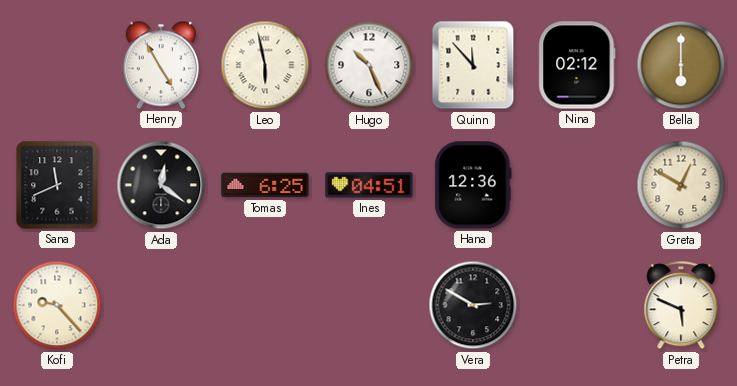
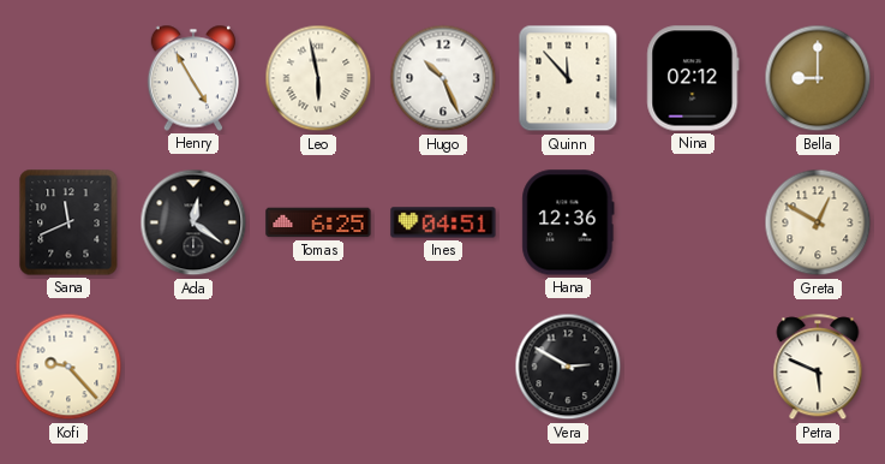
Bella: 6:00 -> 9:00 (818, 78)
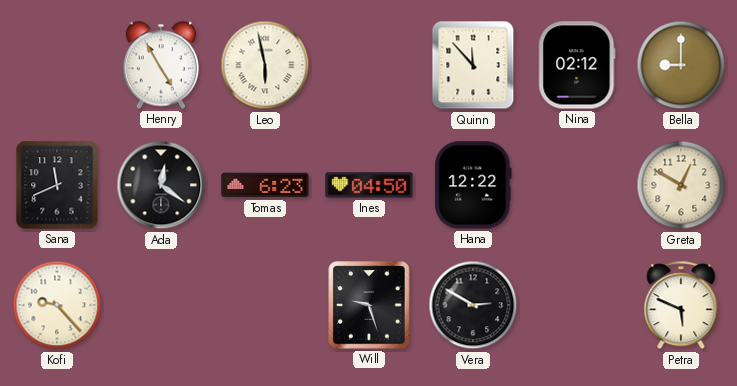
Hugo: 10:26 -> none (443, 78)
Tomas: 6:25 -> 6:23 (265, 185)
Ines: 04:51 -> 04:50 (369, 185)
Hana: 12:36 -> 12:22 (473, 185)
Will: none -> 9:27 (369, 305)
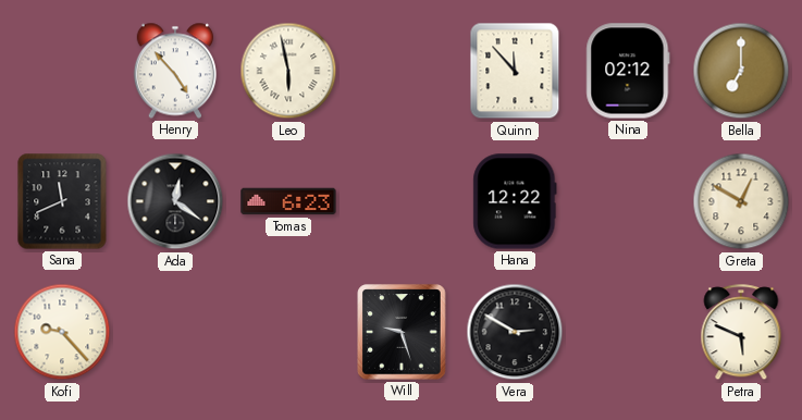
Henry: 4:55 -> 4:53 (174, 71)
Bella: 9:00 -> 7:00 (741, 71)
Ines: 04:50 -> none (369, 185)
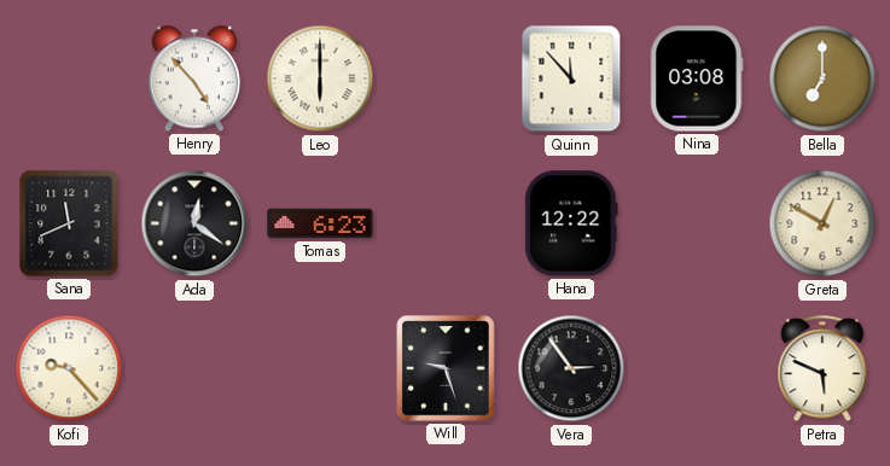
Leo: 5:58 -> 6:00 (320, 78)
Nina: 02:12 -> 03:08 (697, 78)
Vera: 2:50 -> 2:54 (571, 368)
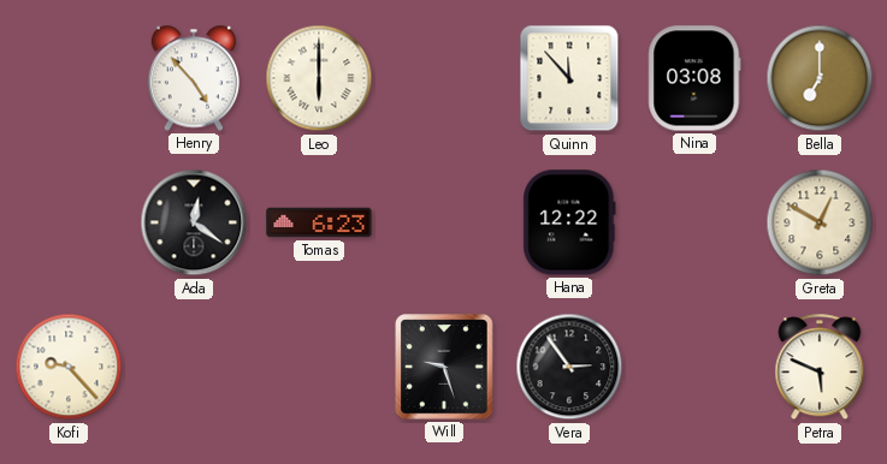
Sana: 11:41 -> none (69, 223)
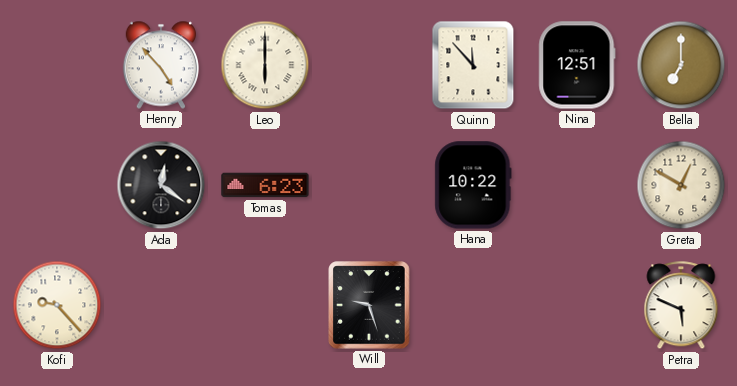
Nina: 03:08 -> 12:51 (577, 65)
Hana: 12:22 -> 10:22 (473, 185)
Vera: 2:54 -> none (569, 367)
